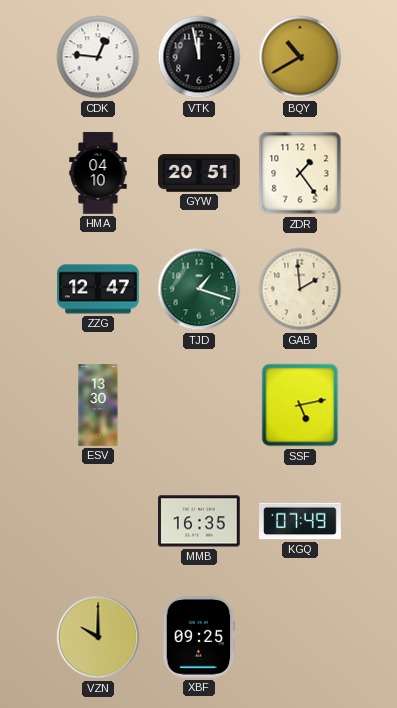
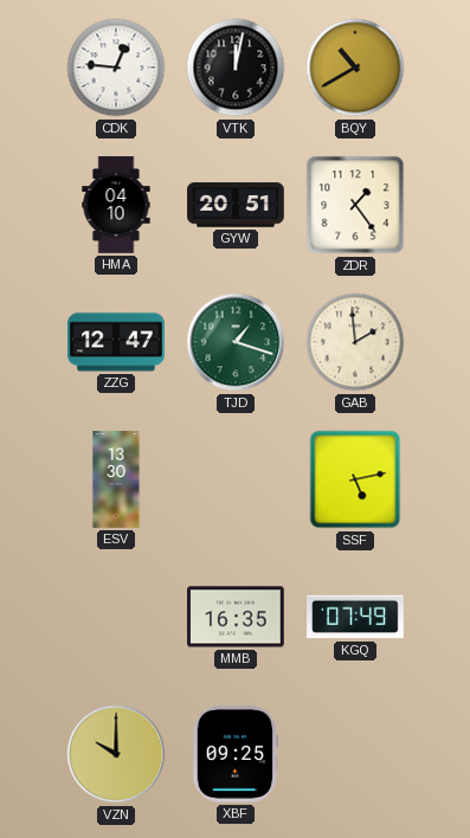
VTK: 11:58 -> 12:02 (236, 67)
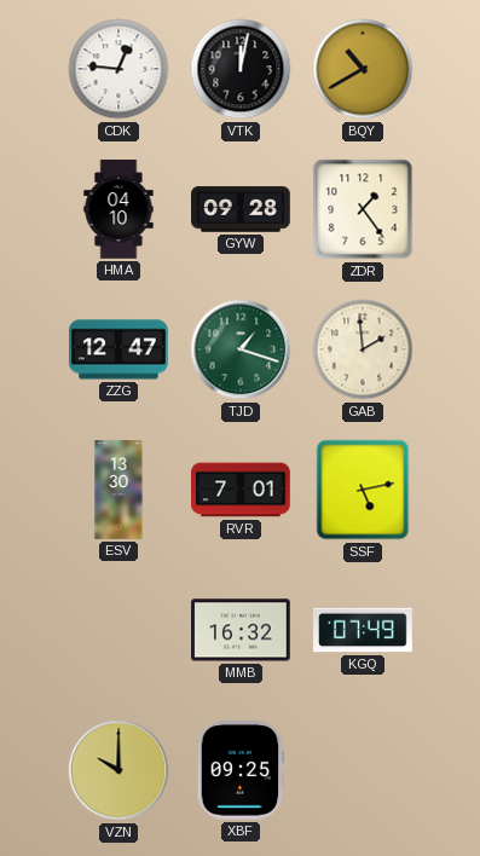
GYW: 20:51 -> 09:28 (241, 209)
RVR: none -> 7:01 (241, 490)
MMB: 16:35 -> 16:32 (242, 630)
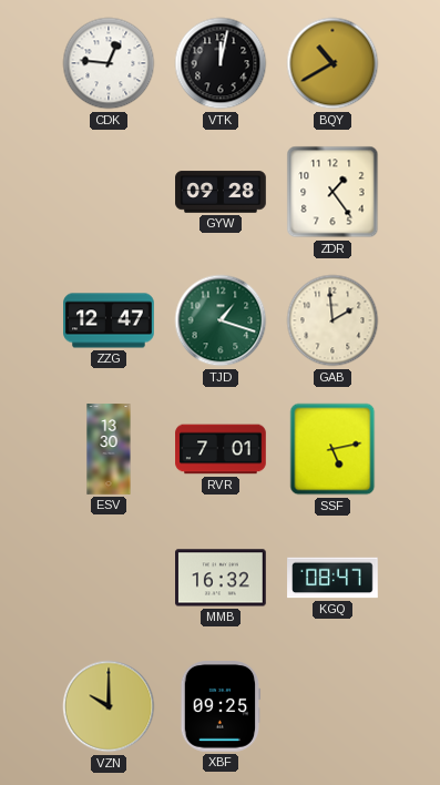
HMA: 04:10 -> none (118, 209)
KGQ: 07:49 -> 08:47 (332, 578)
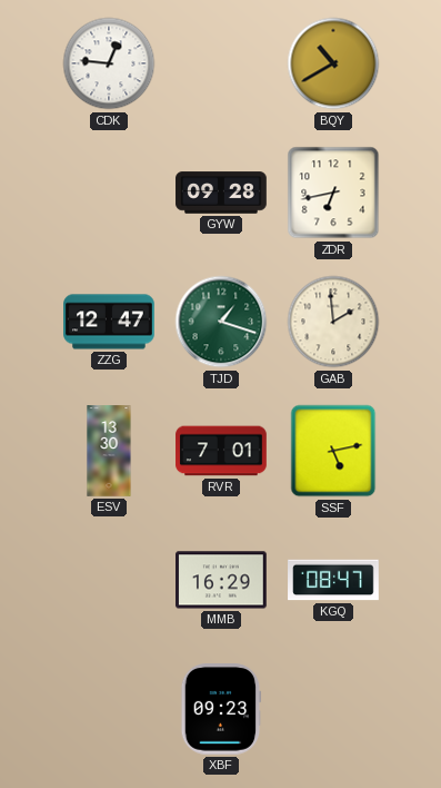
VTK: 12:02 -> none (221, 63)
ZDR: 1:24 -> 6:43 (333, 193)
MMB: 16:32 -> 16:29 (222, 580)
VZN: 10:00 -> none (109, 706)
XBF: 09:25 -> 09:23 (221, 709)
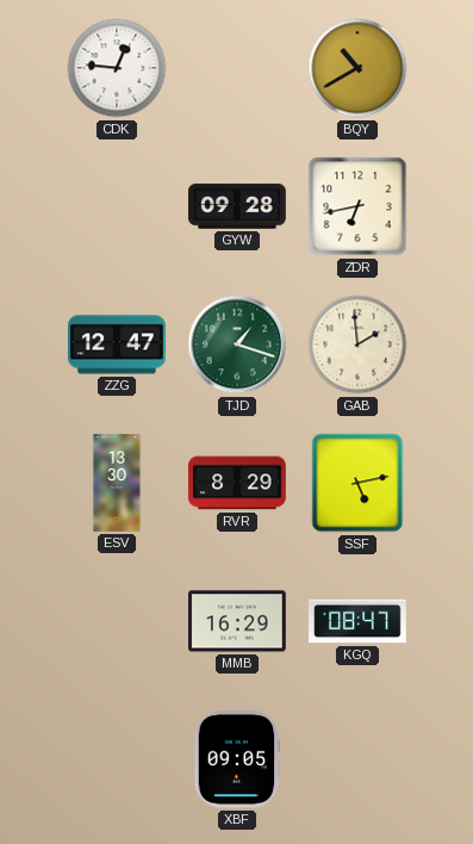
RVR: 7:01 -> 8:29 (237, 483)
XBF: 09:23 -> 09:05 (237, 759)
